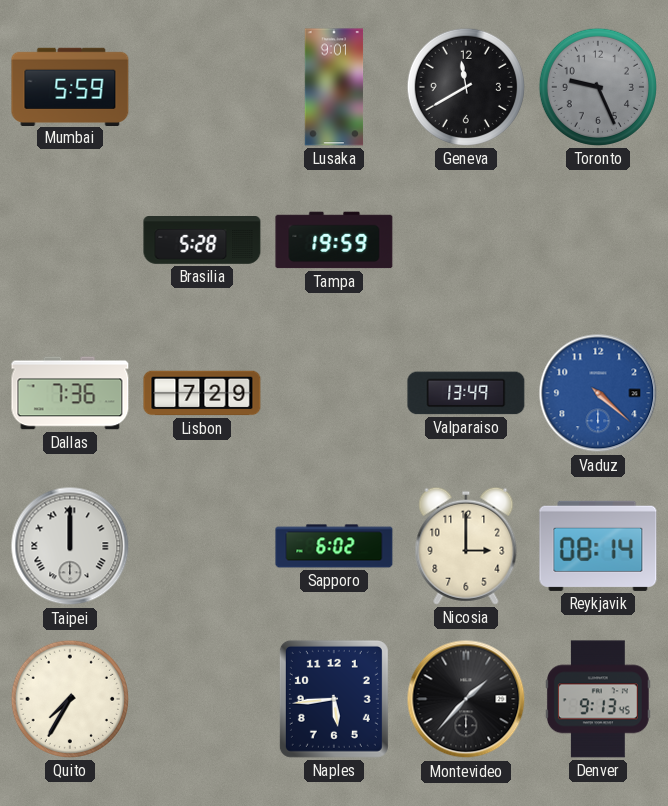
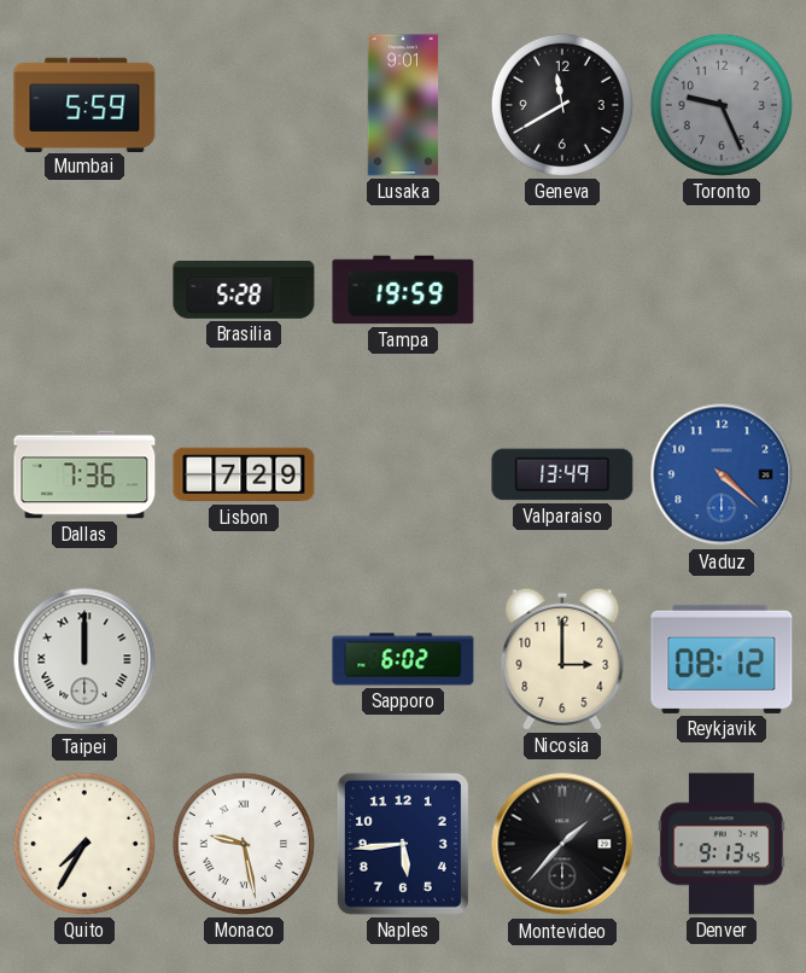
Reykjavik: 08:14 -> 08:12 (722, 659)
Monaco: none -> 9:28 (244, 844)
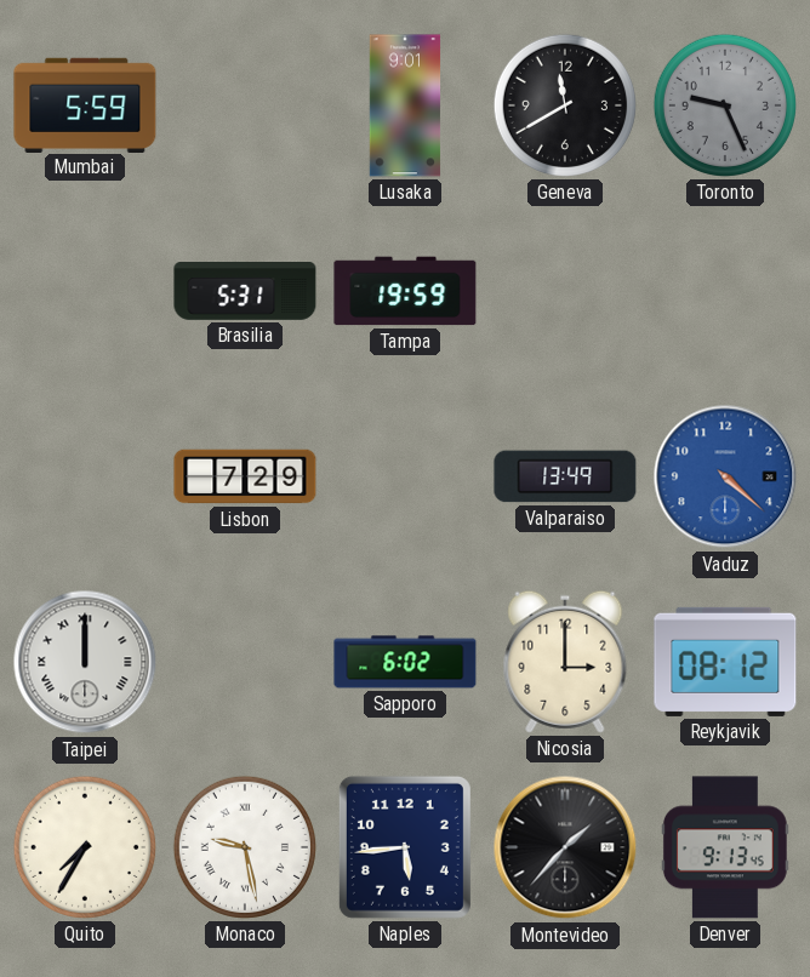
Brasilia: 5:28 -> 5:31 (245, 292)
Dallas: 7:36 -> none (84, 474)
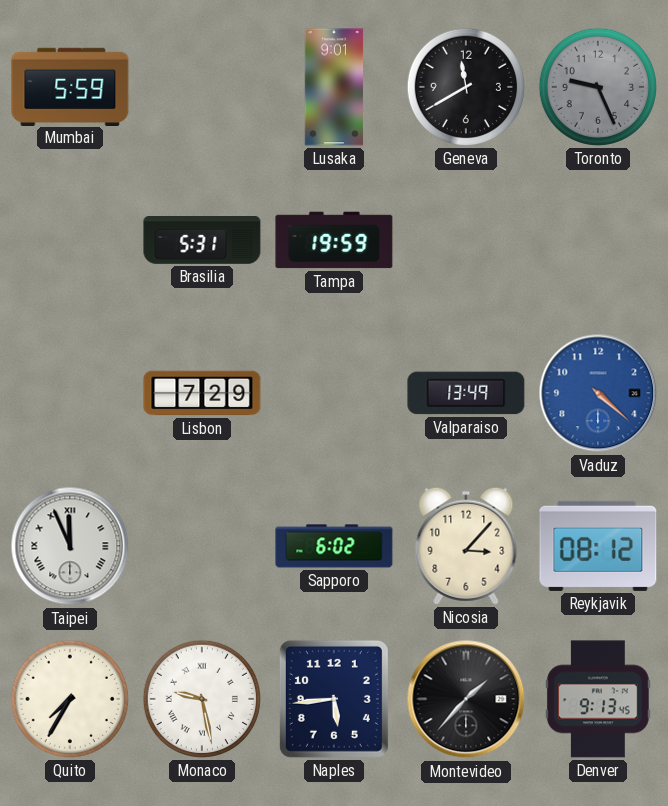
Taipei: 12:00 -> 11:56 (70, 546)
Nicosia: 3:00 -> 3:07 (466, 546)
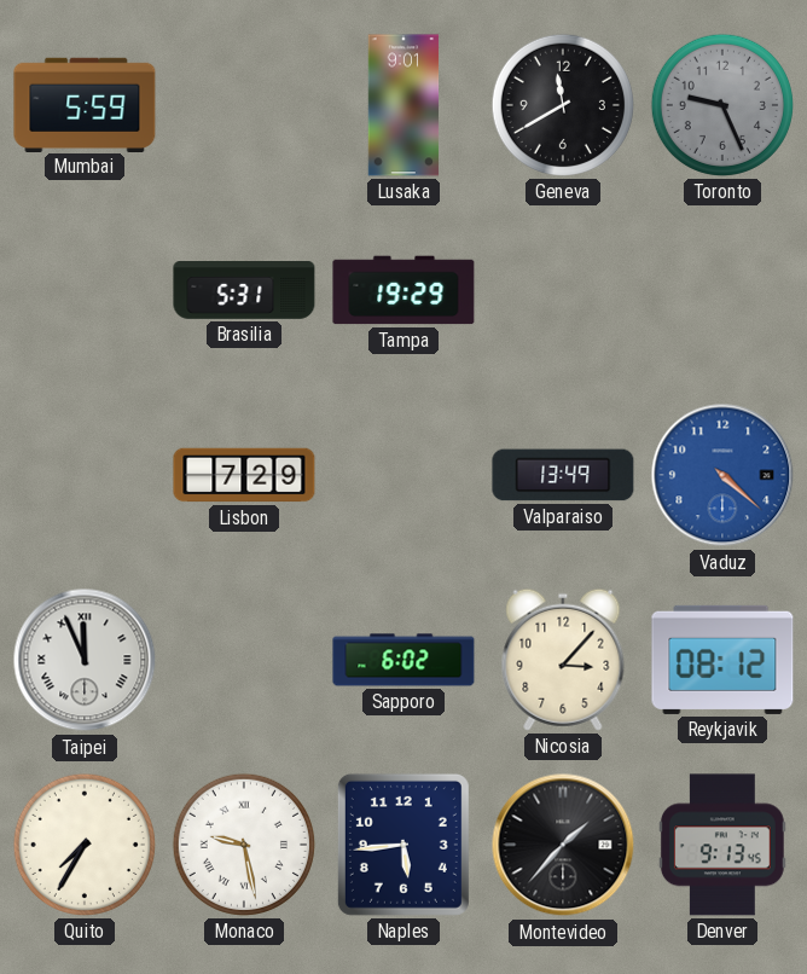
Tampa: 19:59 -> 19:29 (403, 290)
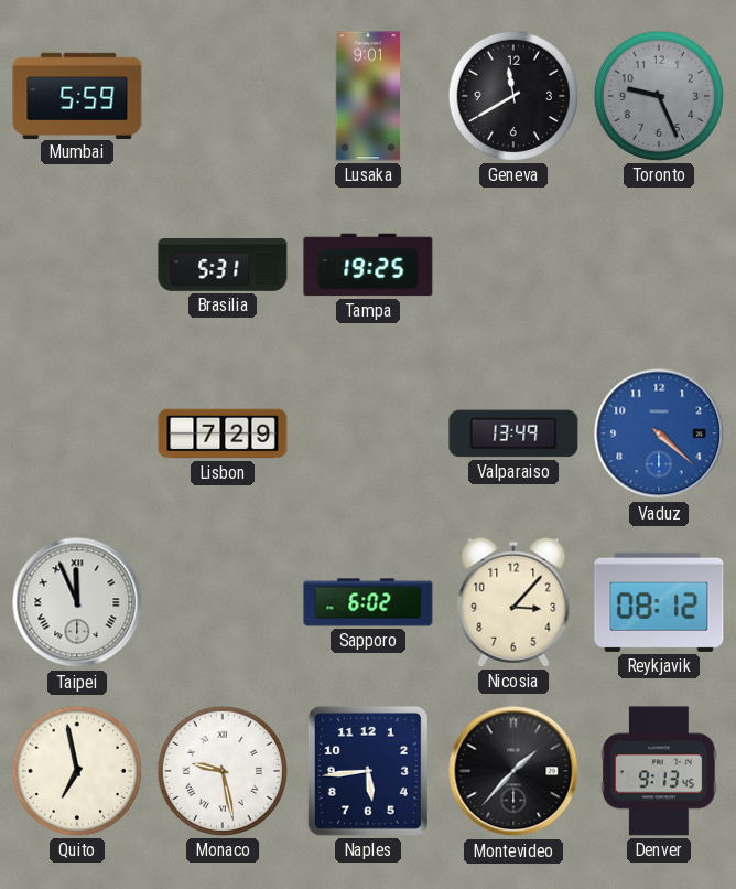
Tampa: 19:29 -> 19:25 (368, 265)
Quito: 7:35 -> 6:58 (77, 771)
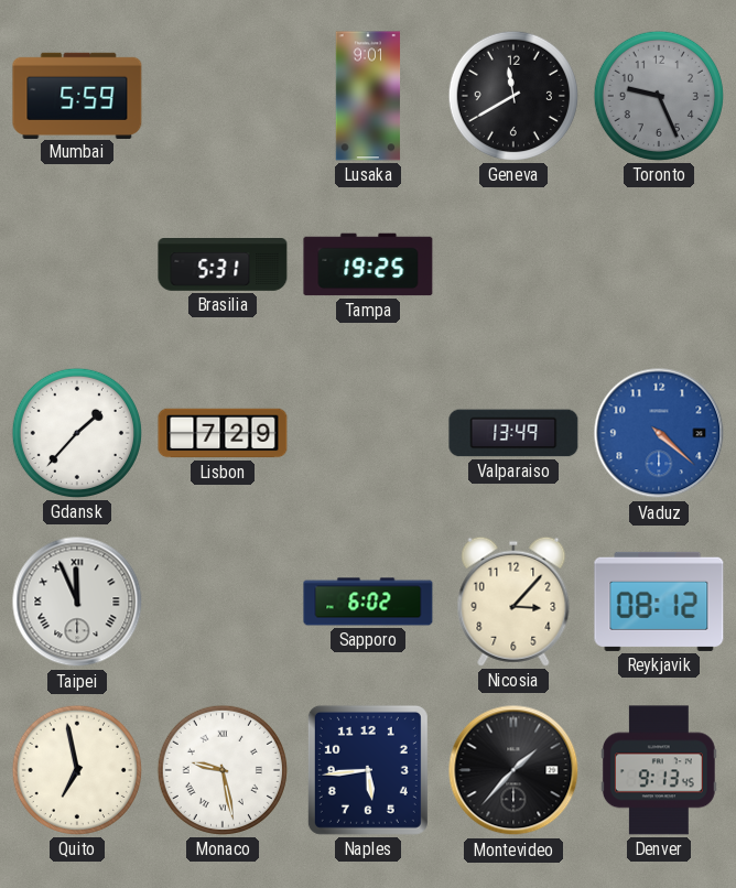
Gdansk: none -> 1:37 (77, 433)
